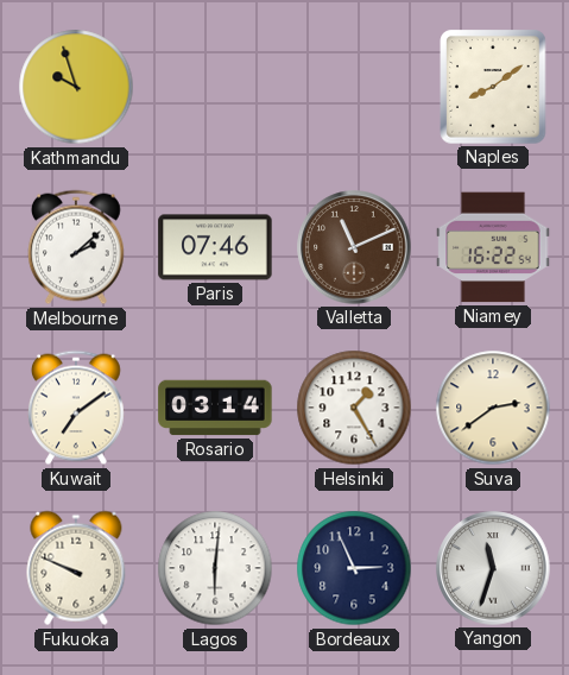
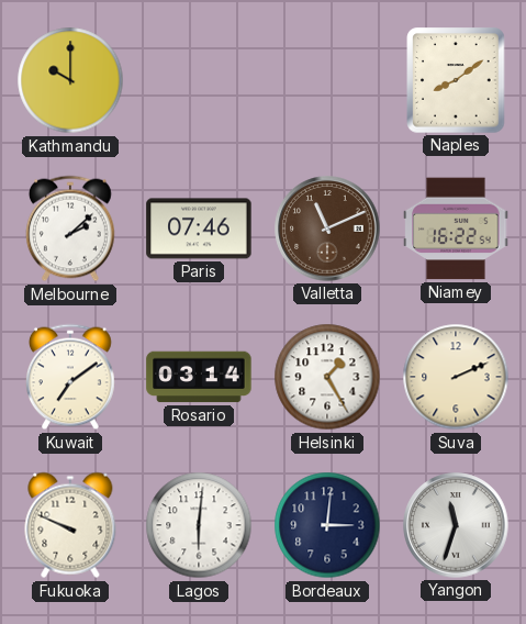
Kathmandu: 9:57 -> 10:00 (70, 80)
Suva: 2:39 -> 2:11 (456, 377)
Bordeaux: 2:56 -> 3:01 (327, 525)
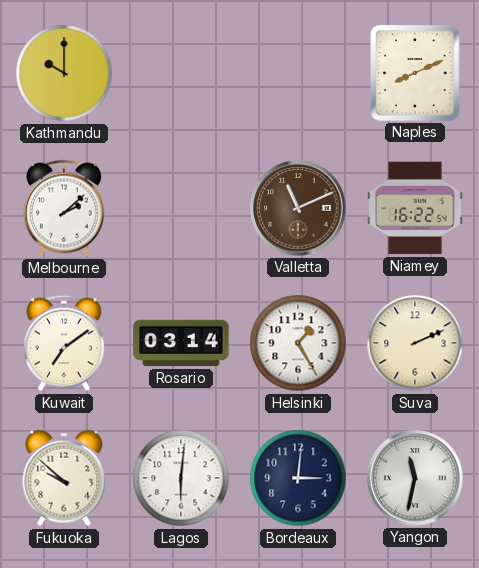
Naples: 8:09 -> 8:11 (415, 73)
Paris: 07:46 -> none (199, 229)
Fukuoka: 9:49 -> 9:52 (64, 478)
Yangon: 11:33 -> 11:32 (415, 478)
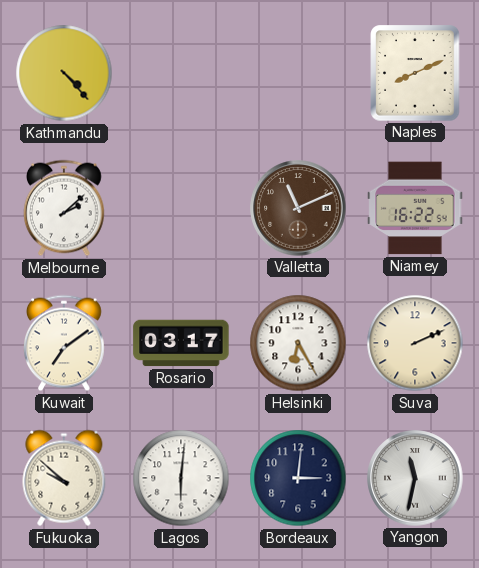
Kathmandu: 10:00 -> 4:23 (64, 73)
Rosario: 03:14 -> 03:17 (181, 343)
Helsinki: 1:25 -> 6:25 (298, 343)
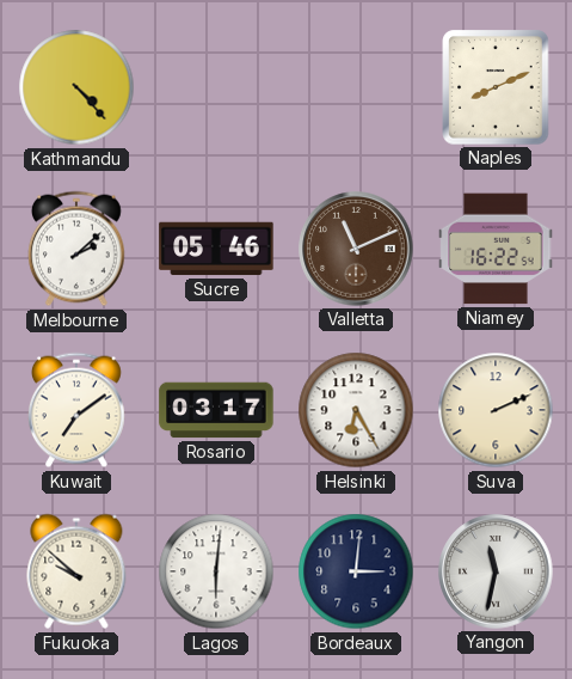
Sucre: none -> 05:46 (216, 249)
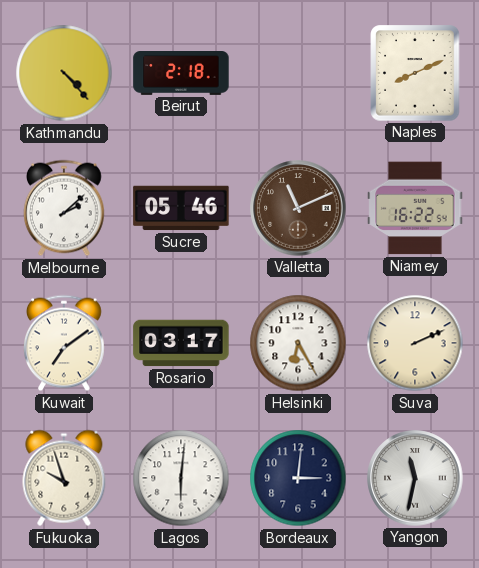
Beirut: none -> 2:18 (181, 74)
Fukuoka: 9:52 -> 9:57 (64, 478)
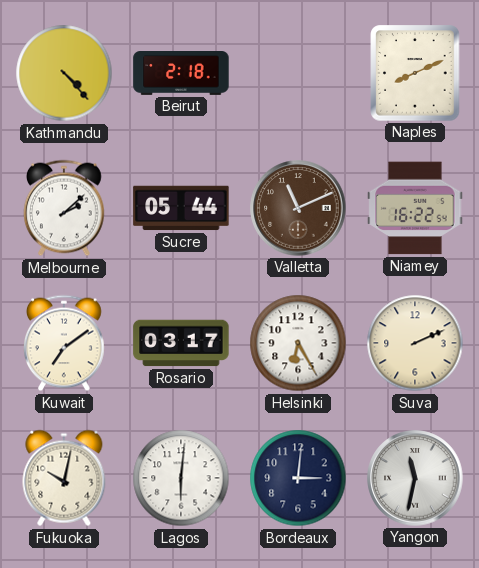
Sucre: 05:46 -> 05:44 (181, 208)
Fukuoka: 9:57 -> 10:02 (64, 478)
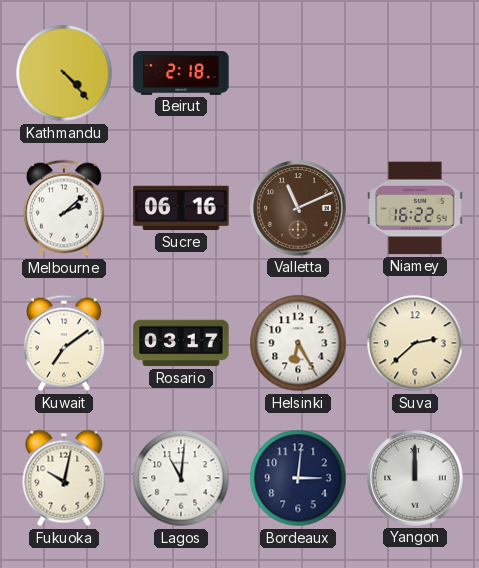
Naples: 8:11 -> none (415, 73)
Sucre: 05:44 -> 06:16 (181, 208)
Suva: 2:11 -> 2:38 (415, 343)
Lagos: 6:01 -> 11:01 (181, 478)
Yangon: 11:32 -> 12:00 (415, 478)
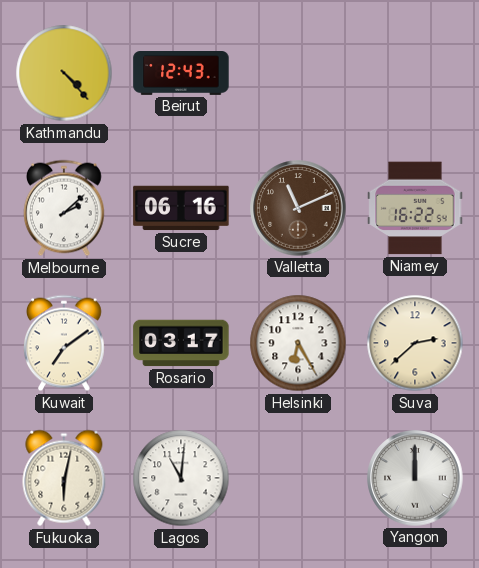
Beirut: 2:18 -> 12:43 (181, 74)
Fukuoka: 10:02 -> 6:02 (64, 478)
Bordeaux: 3:01 -> none (298, 478)
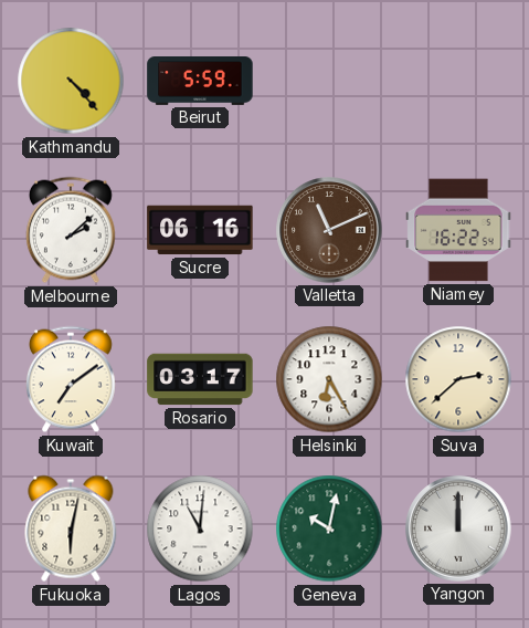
Beirut: 12:43 -> 5:59 (200, 82)
Geneva: none -> 10:02 (329, 528)
